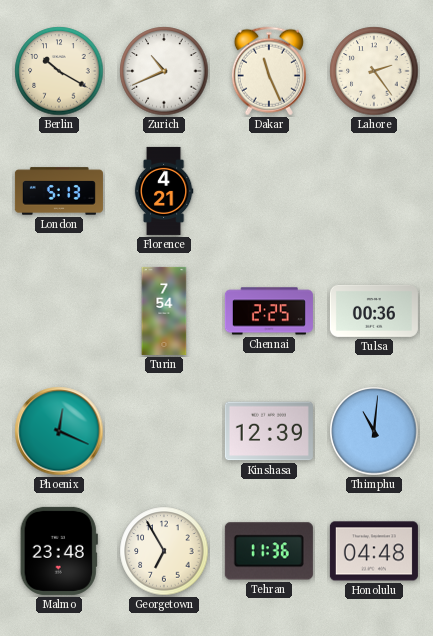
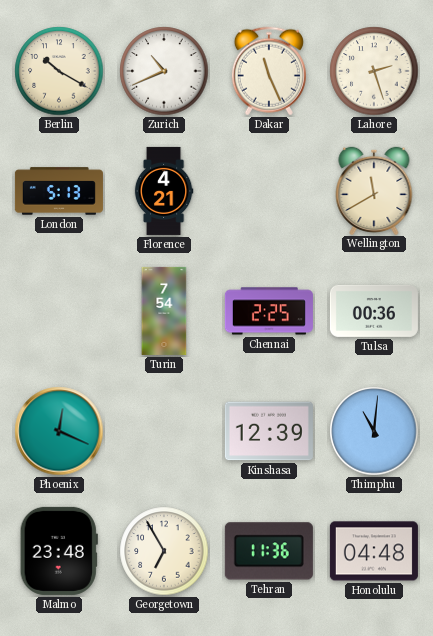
Lahore: 2:24 -> 2:27 (374, 71)
Wellington: none -> 11:40 (374, 190)
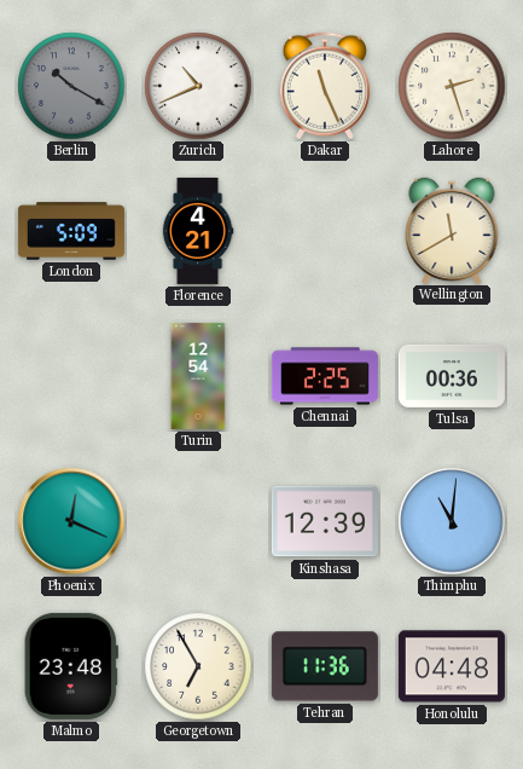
Berlin dial: cream -> grey (71, 86)
London: 5:13 -> 5:09 (71, 231)
Turin: 7:54 -> 12:54 (198, 376)
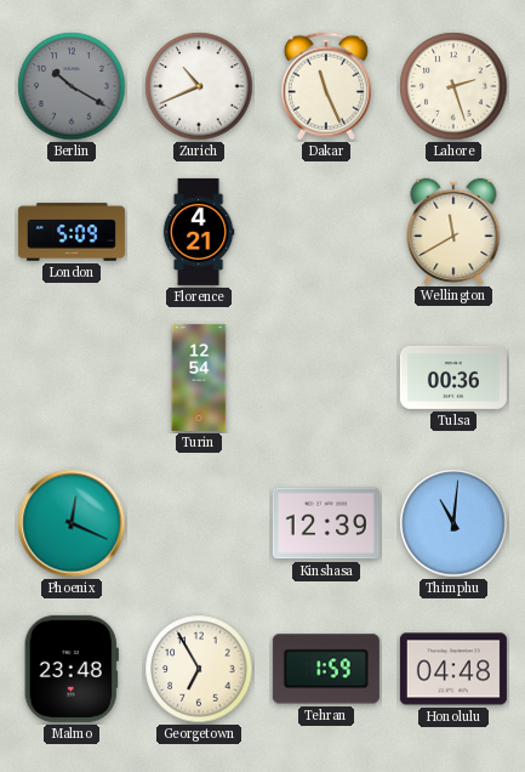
Chennai: 2:25 -> none (325, 376)
Tehran: 11:36 -> 1:59 (326, 669)
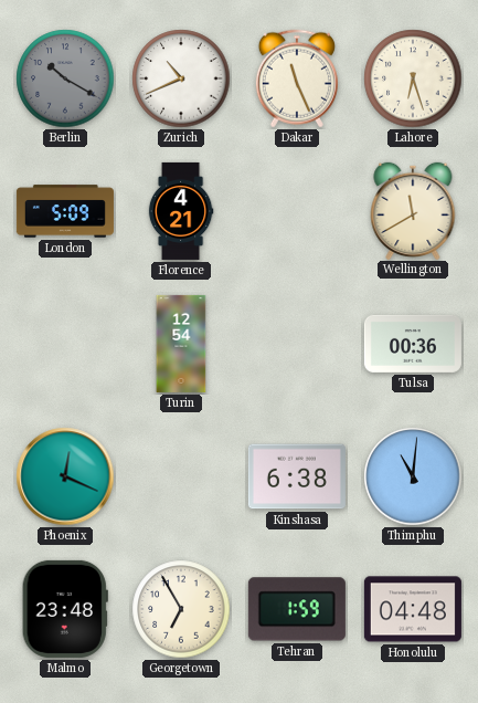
Lahore: 2:27 -> 6:27 (413, 78)
Kinshasa: 12:39 -> 6:38 (297, 476)
